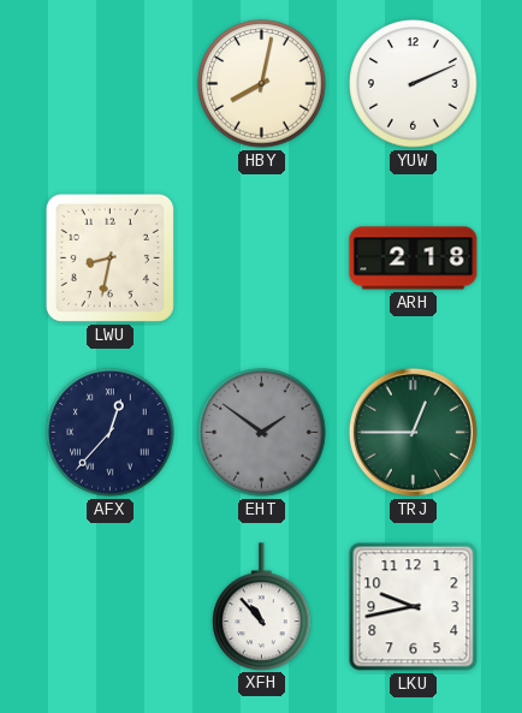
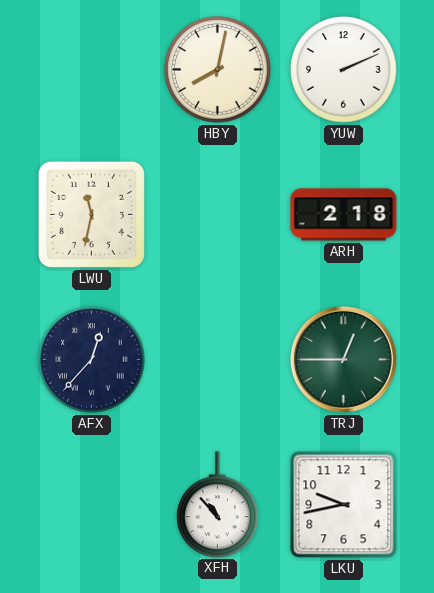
LWU: 8:32 -> 11:32 (91, 214)
EHT: 1:51 -> none (262, 433)
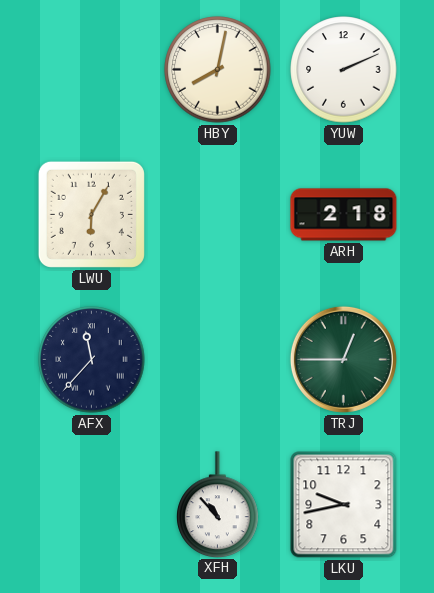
LWU: 11:32 -> 6:05 (91, 214)
AFX: 12:37 -> 11:37 (92, 360)
